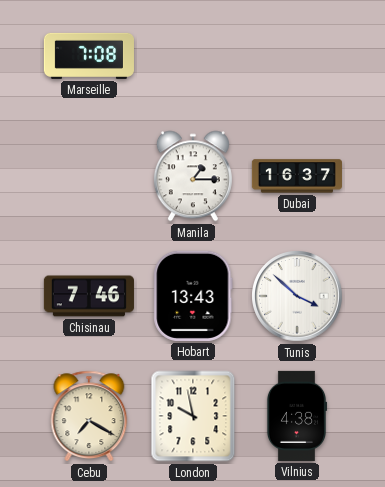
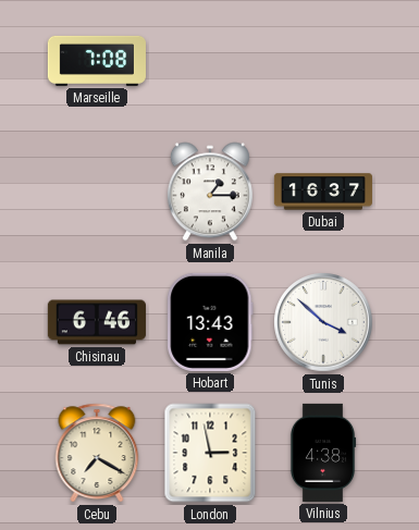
Chisinau: 7:46 -> 6:46 (97, 322)
London: 9:58 -> 2:58 (210, 453)
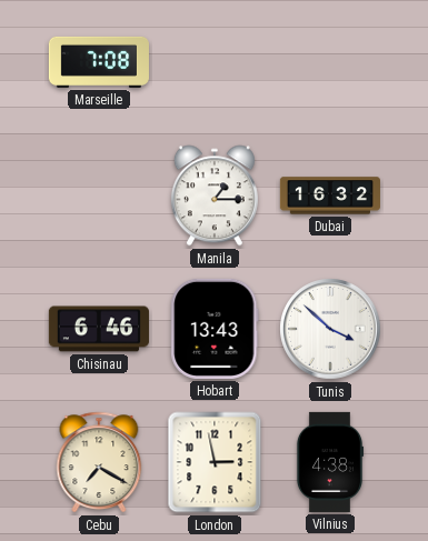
Dubai: 16:37 -> 16:32 (330, 196)
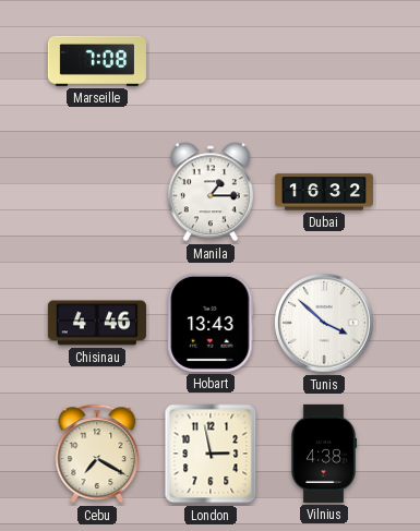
Chisinau: 6:46 -> 4:46 (97, 323)
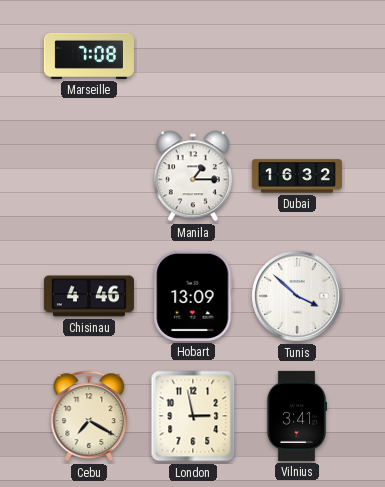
Hobart: 13:43 -> 13:09 (193, 296)
Vilnius: 4:38 -> 3:41 (297, 416)
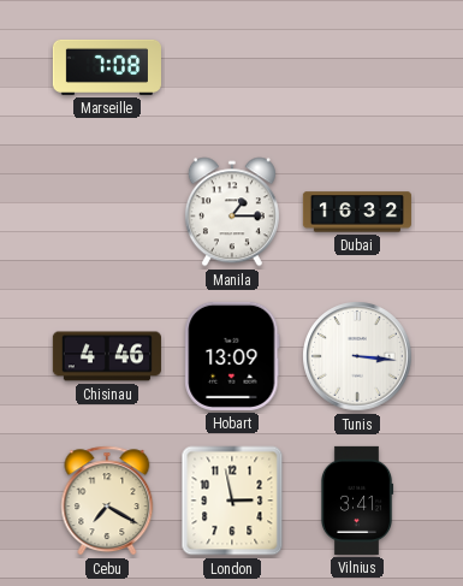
Tunis: 3:52 -> 3:16 (357, 356)
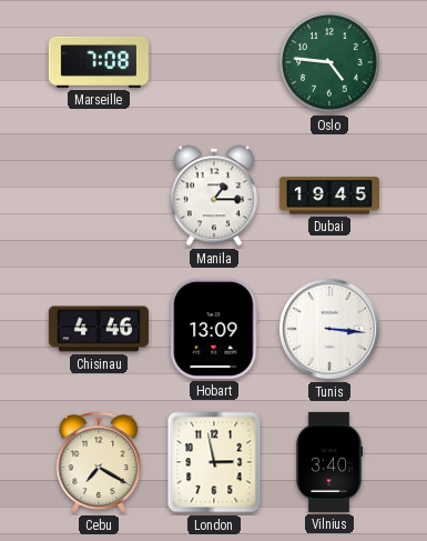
Oslo: none -> 4:46 (329, 62)
Dubai: 16:32 -> 19:45 (329, 196)
Vilnius: 3:41 -> 3:40 (329, 462)
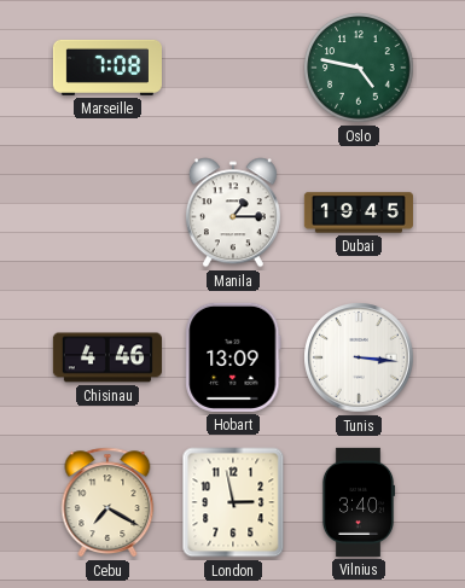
Oslo: 4:46 -> 4:47 (359, 68)
